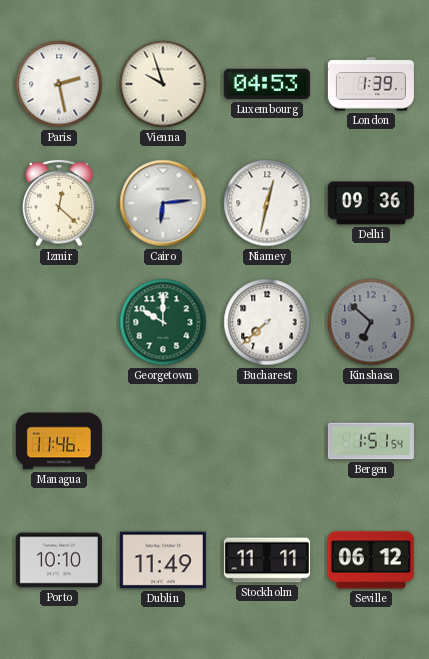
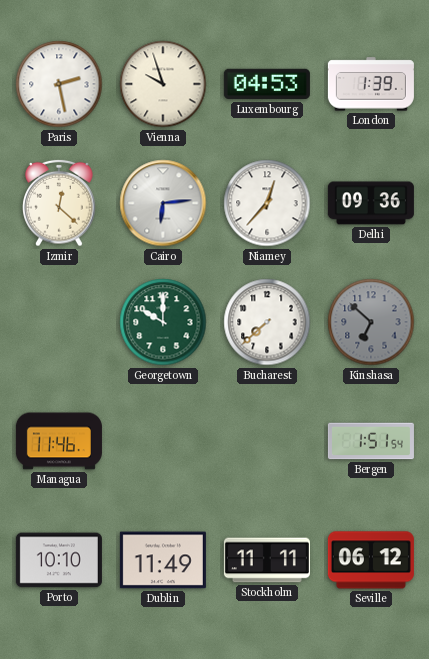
Niamey: 12:32 -> 12:37 (267, 203)
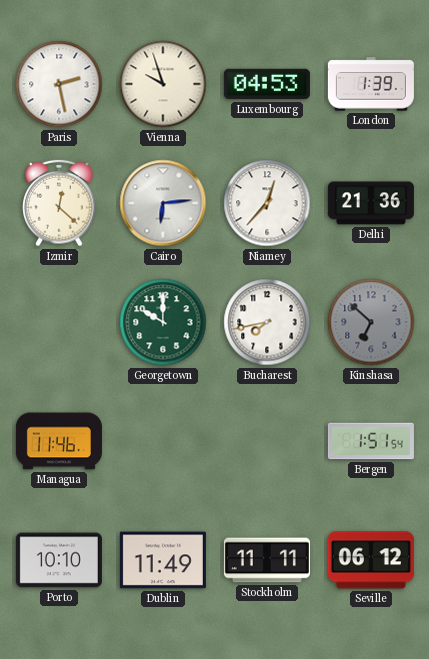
Delhi: 09:36 -> 21:36 (371, 203)
Bucharest: 7:38 -> 7:43 (267, 322)
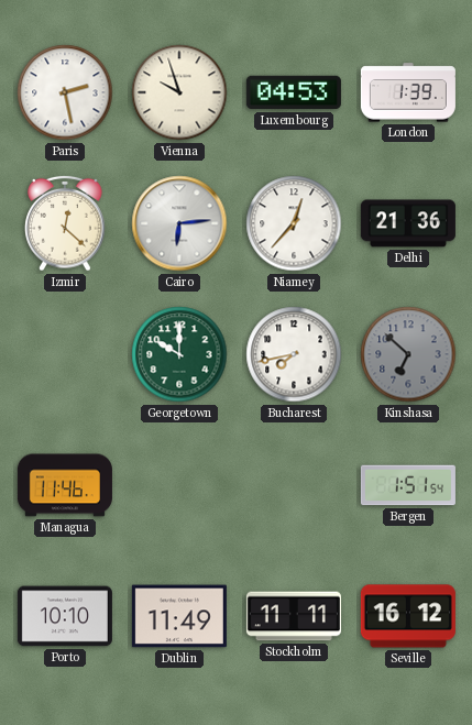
Seville: 06:12 -> 16:12 (408, 616)
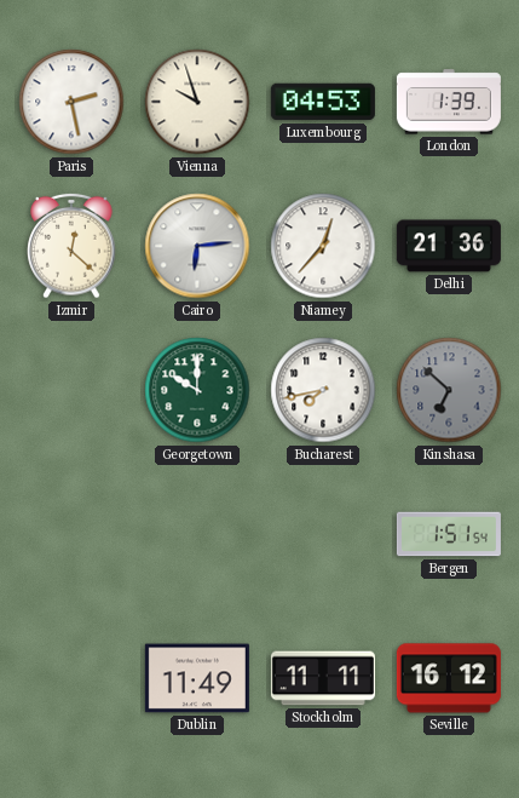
Managua: 11:46 -> none (65, 485)
Porto: 10:10 -> none (65, 616)
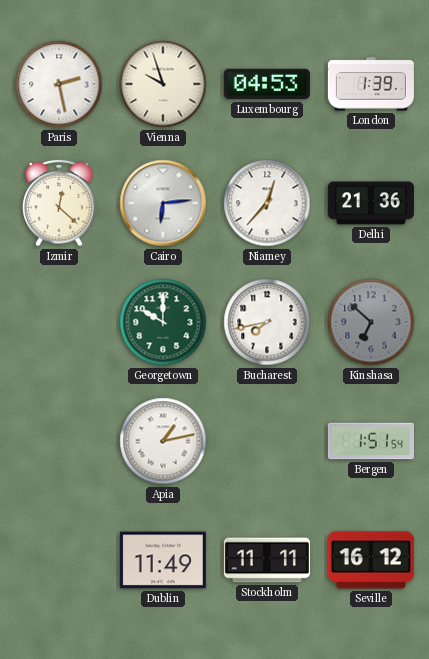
Apia: none -> 1:13 (163, 441)
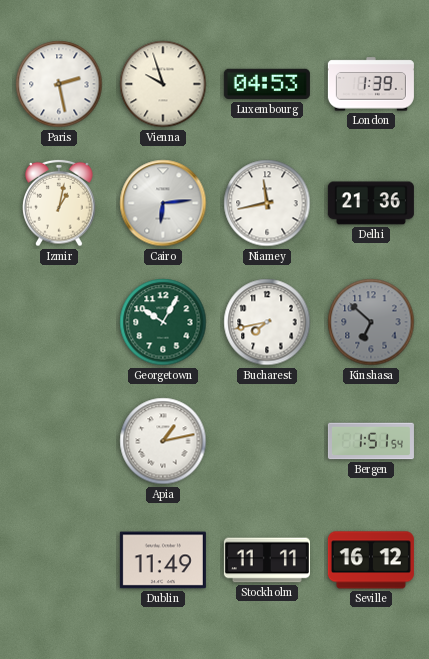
Izmir: 12:22 -> 1:02 (59, 203)
Niamey: 12:37 -> 11:43 (267, 203)
Georgetown: 10:00 -> 10:05 (163, 322)
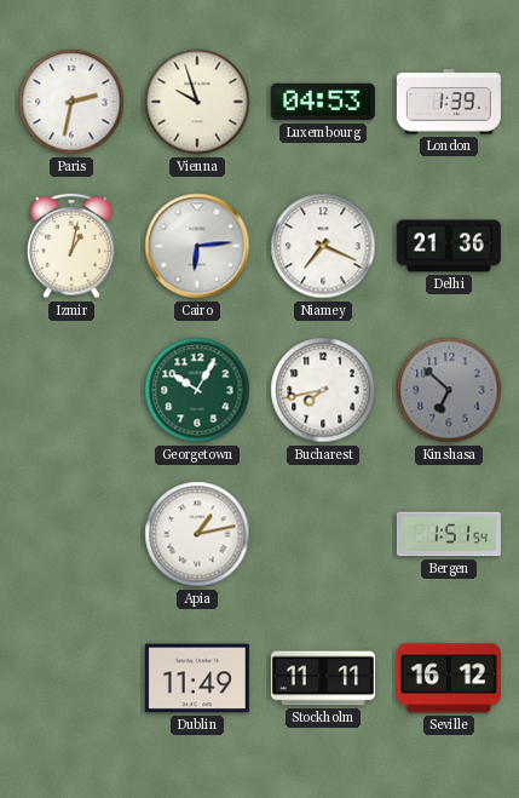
Paris: 2:28 -> 2:32 (71, 102)
Niamey: 11:43 -> 7:19 (323, 246)
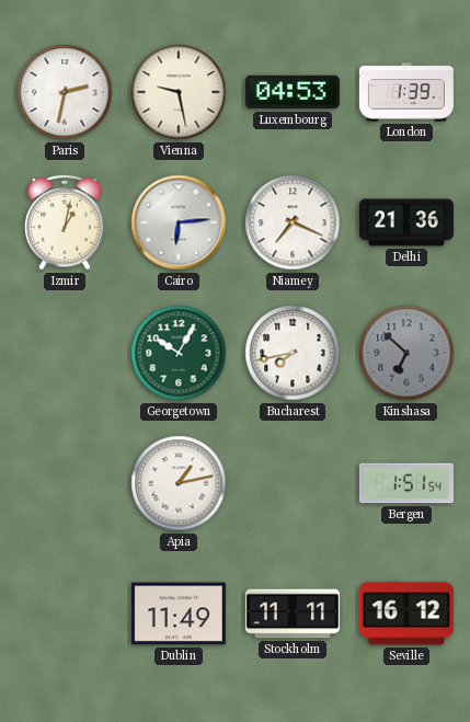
Vienna: 9:57 -> 9:28 (179, 92)
